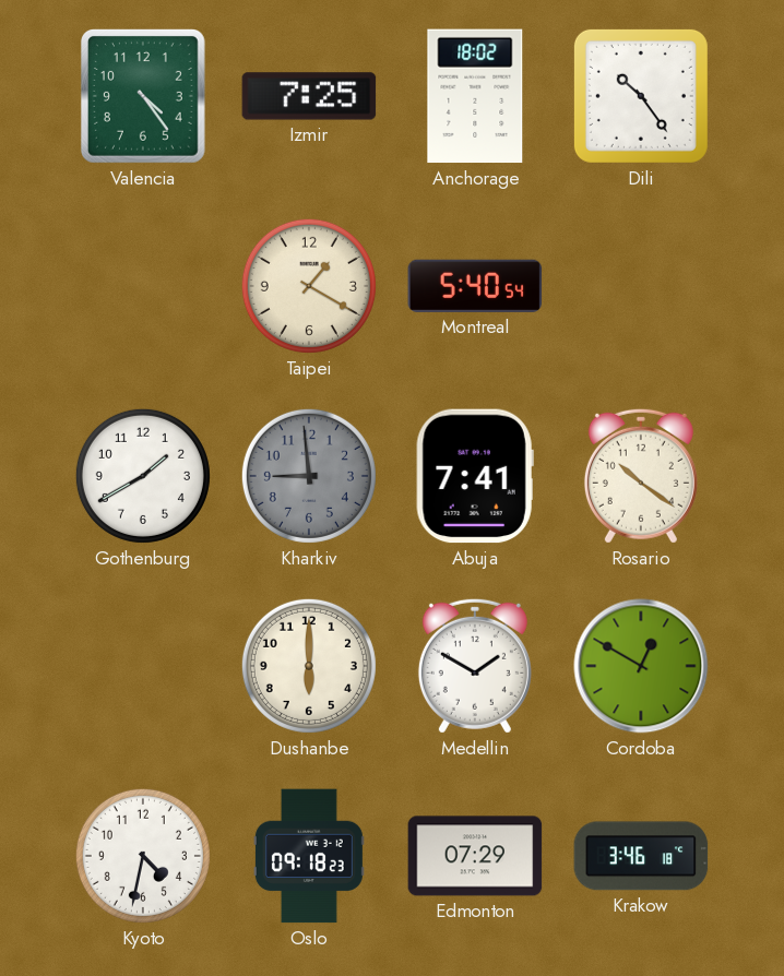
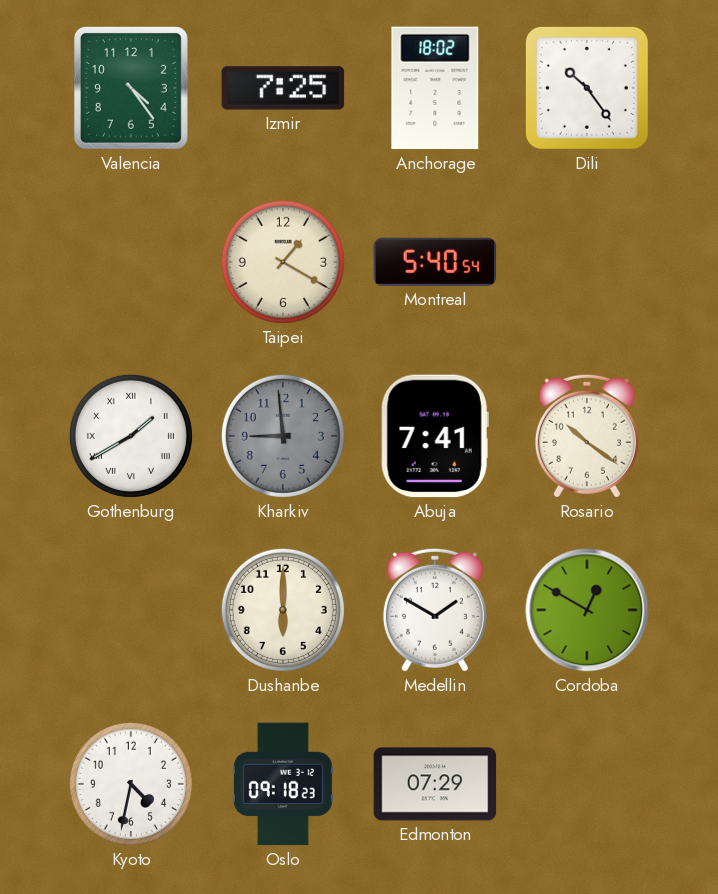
Gothenburg numerals: Arabic -> Roman (131, 436)
Krakow: 3:46 -> none (641, 856)
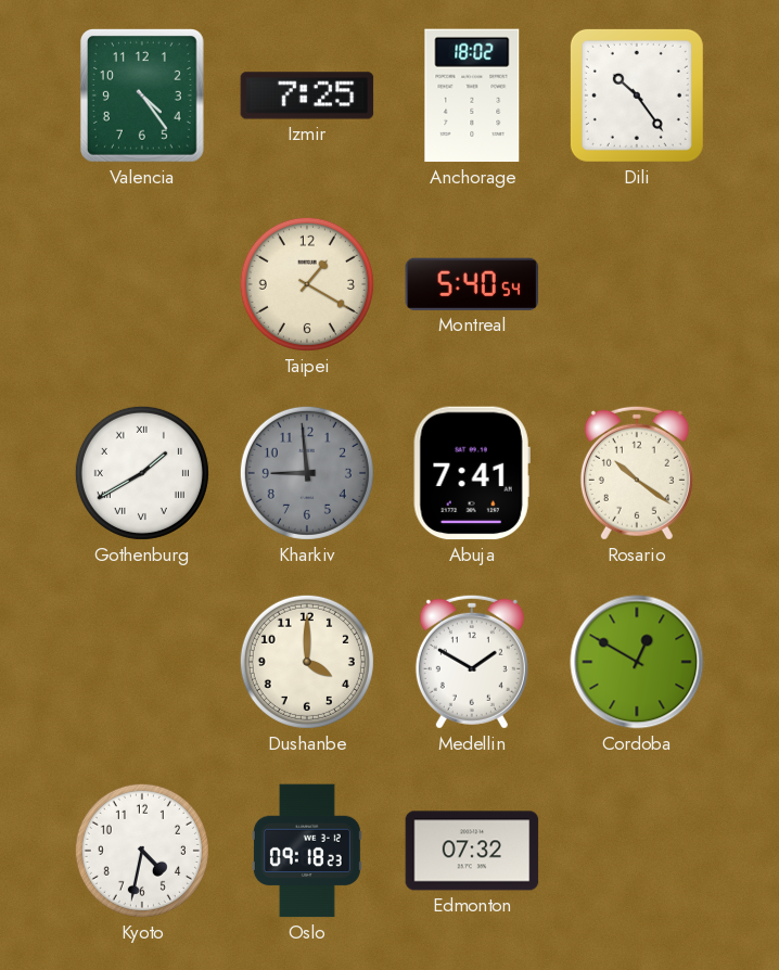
Dushanbe: 6:00 -> 4:00 (307, 662)
Edmonton: 07:29 -> 07:32 (472, 851)
